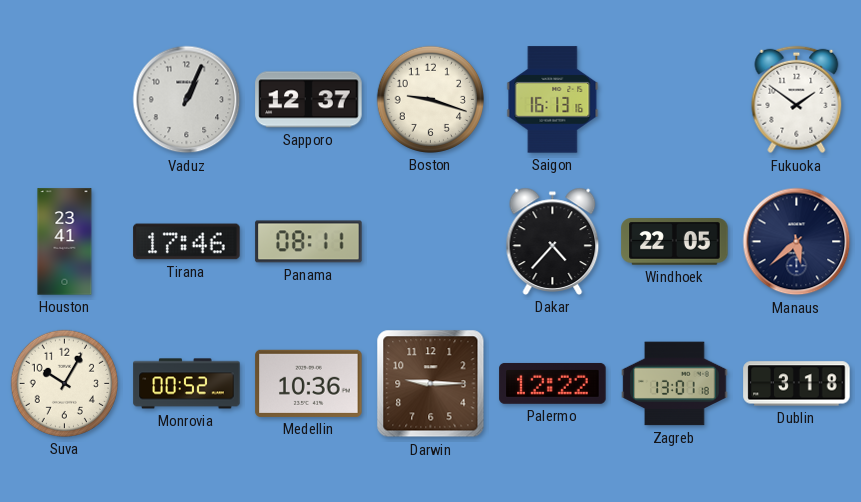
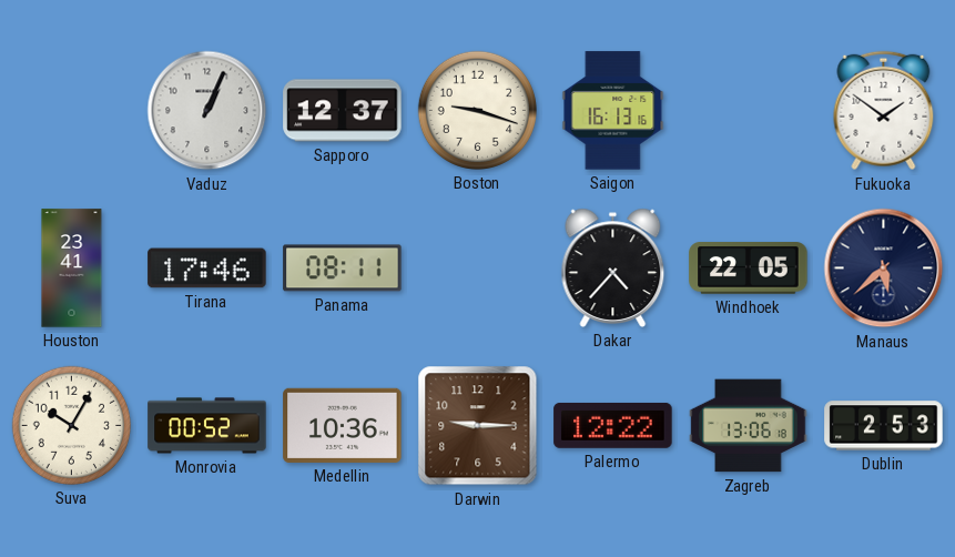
Zagreb: 13:01 -> 13:06 (749, 426)
Dublin: 3:18 -> 2:53 (884, 426)
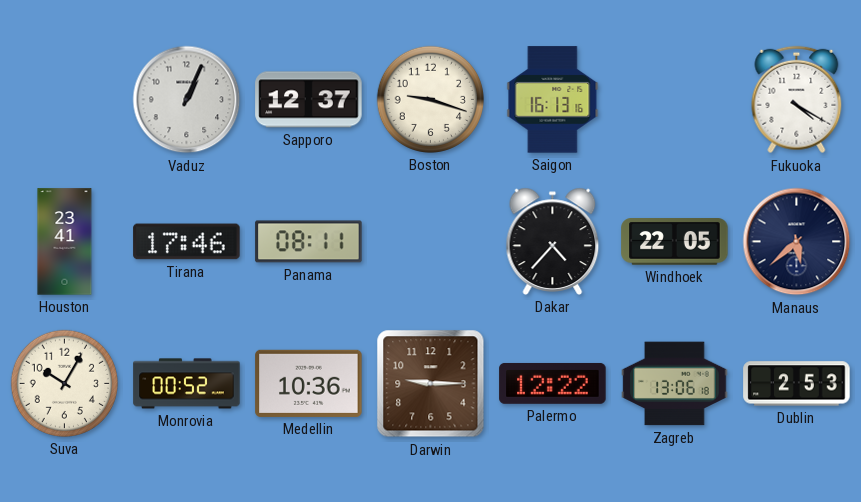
Fukuoka: 1:51 -> 4:20 (797, 100)
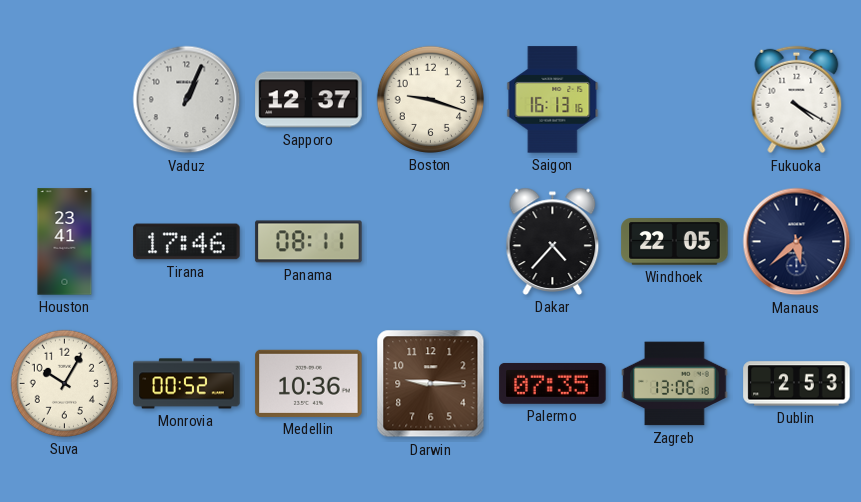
Palermo: 12:22 -> 07:35 (553, 383)
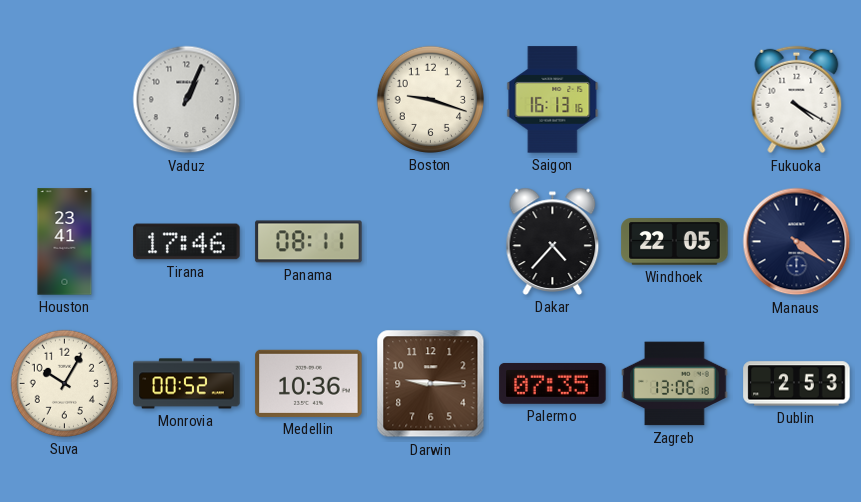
Sapporo: 12:37 -> none (309, 100)
Manaus: 5:38 -> 4:21 (797, 242)
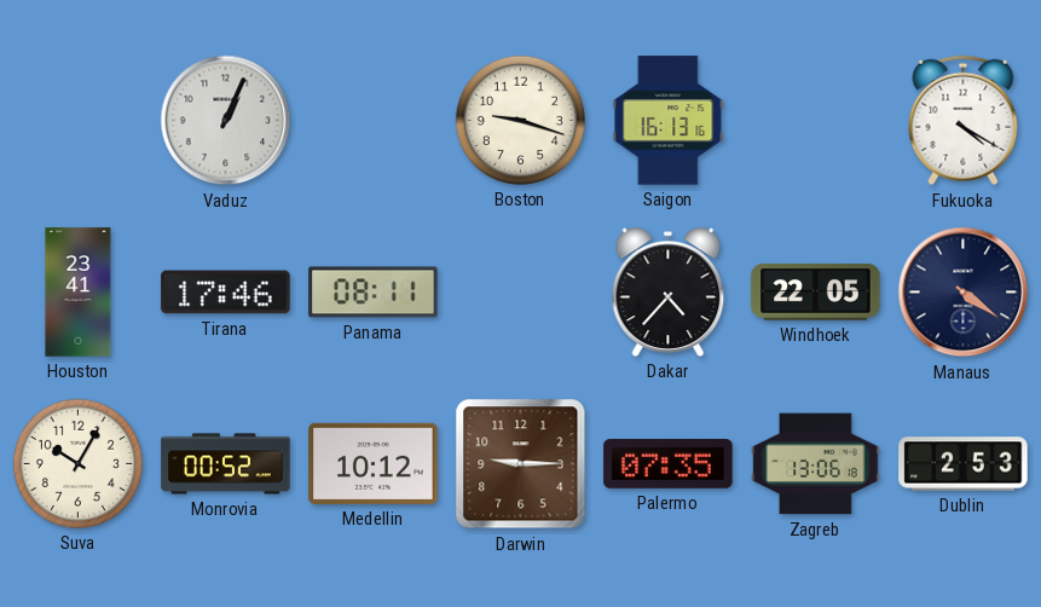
Medellin: 10:36 -> 10:12 (374, 463)
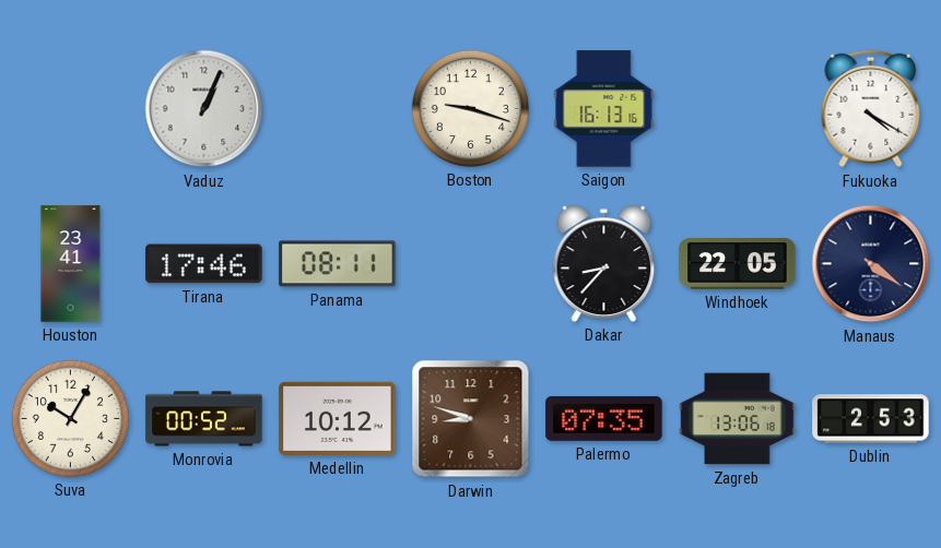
Dakar: 4:37 -> 8:37 (604, 263)
Darwin: 9:15 -> 8:48 (471, 419)
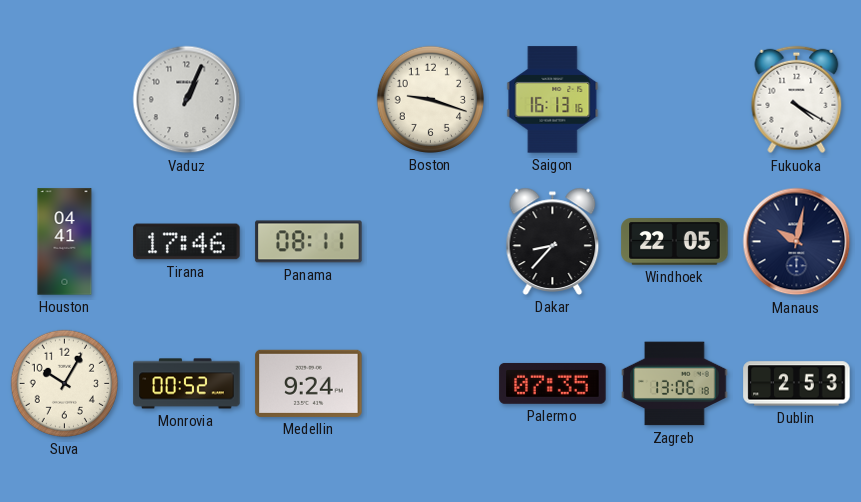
Houston: 23:41 -> 04:41 (65, 242)
Manaus: 4:21 -> 10:02 (797, 242)
Medellin: 10:12 -> 9:24 (309, 383)
Darwin: 8:48 -> none (471, 419)
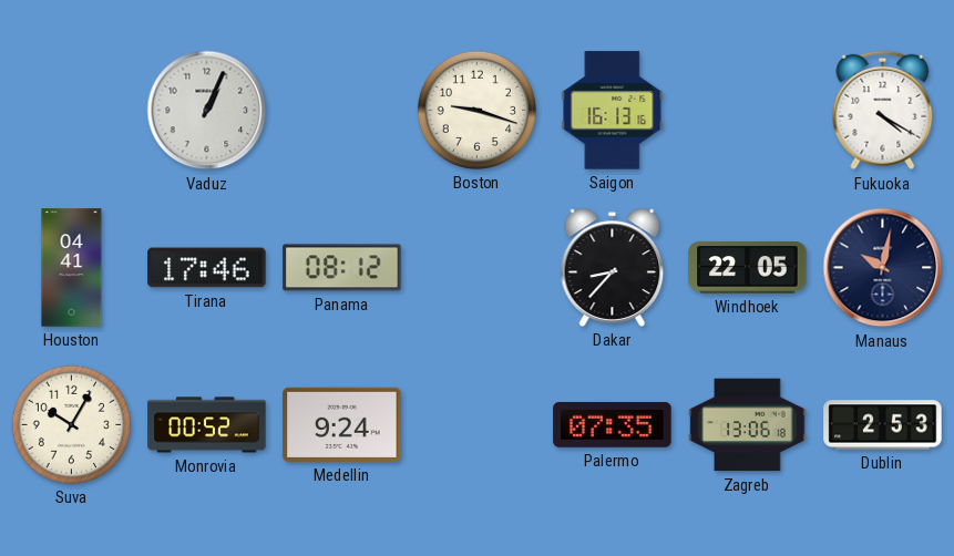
Panama: 08:11 -> 08:12 (342, 268)
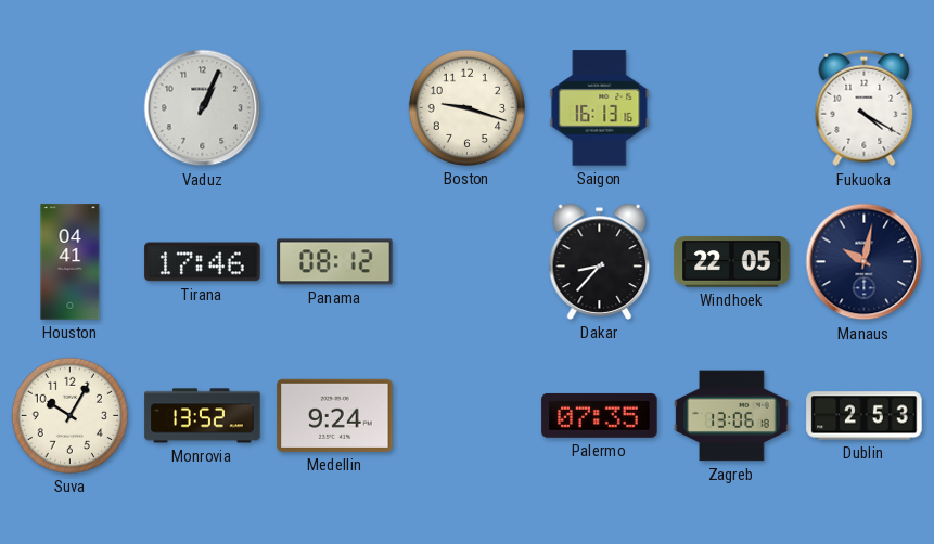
Monrovia: 00:52 -> 13:52 (203, 416)
